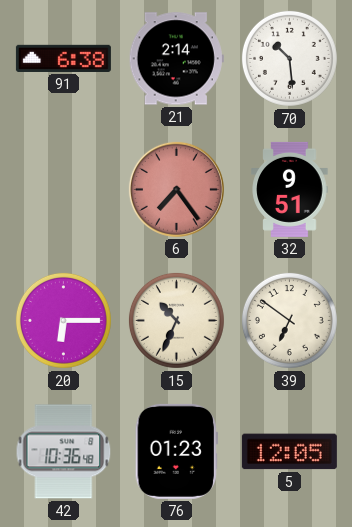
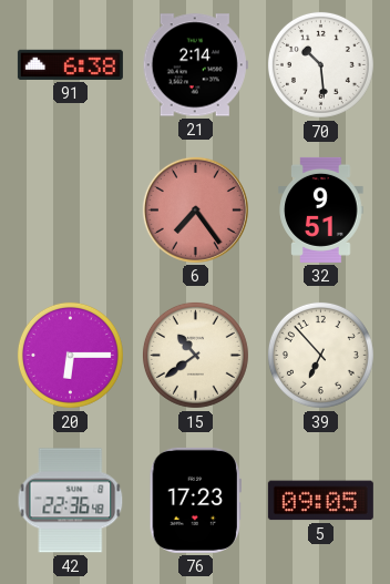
15: 10:34 -> 10:39 (195, 355)
39: 6:51 -> 6:53 (320, 355)
42: 10:36 -> 22:36 (71, 501)
76: 01:23 -> 17:23 (195, 500)
5: 12:05 -> 09:05 (320, 501)
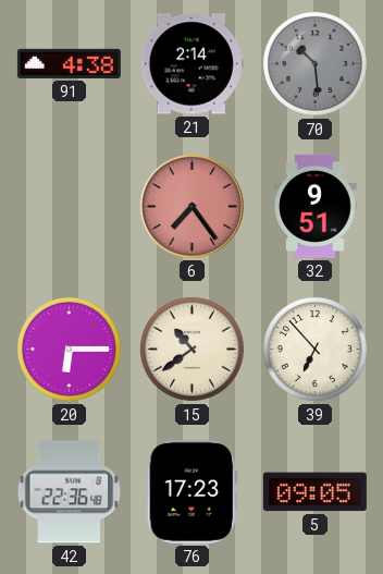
91: 6:38 -> 4:38 (69, 63)
70 dial: white -> grey (314, 63)
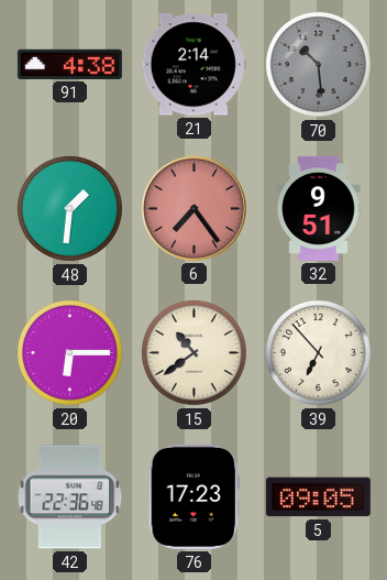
48: none -> 1:31 (69, 208)
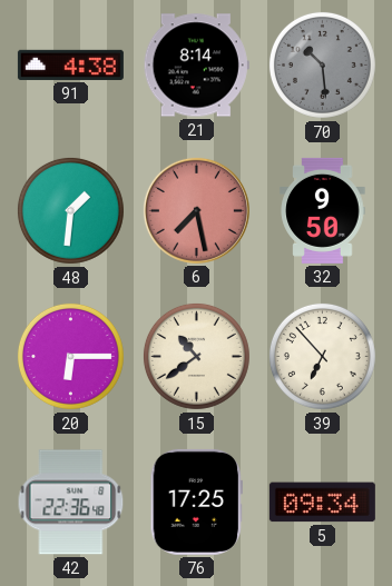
21: 2:14 -> 8:14 (196, 66)
6: 7:24 -> 7:28 (196, 210)
32: 9:51 -> 9:50 (323, 210)
76: 17:23 -> 17:25 (196, 501)
5: 09:05 -> 09:34 (322, 503)
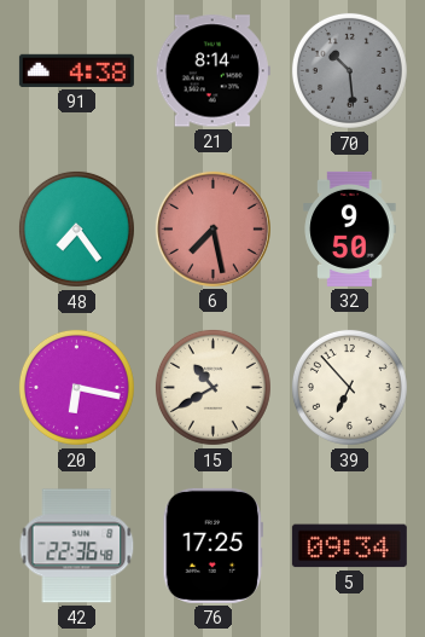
48: 1:31 -> 7:24 (76, 228)
20: 6:15 -> 6:17 (76, 387)
15: 10:39 -> 10:40 (212, 387)
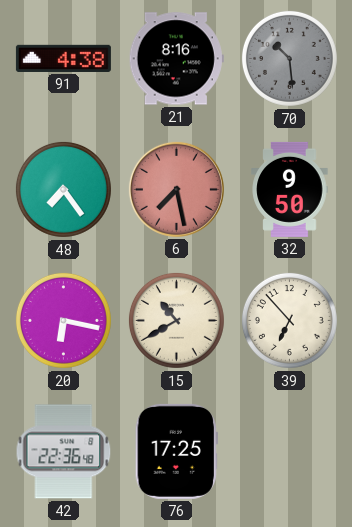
21: 8:14 -> 8:16 (176, 59)
5: 09:34 -> none (349, 546)
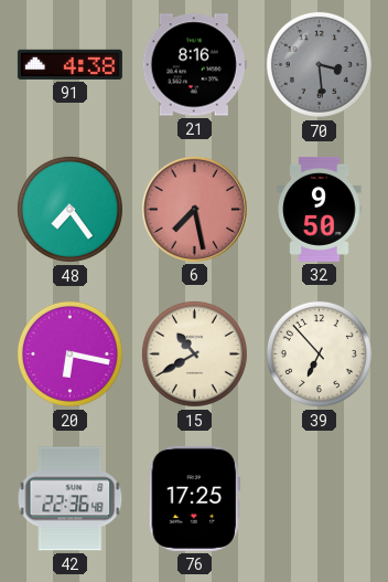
70: 10:29 -> 3:29 (319, 64)
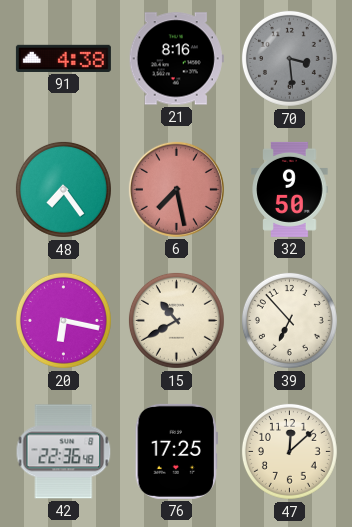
47: none -> 12:08 (289, 451)
